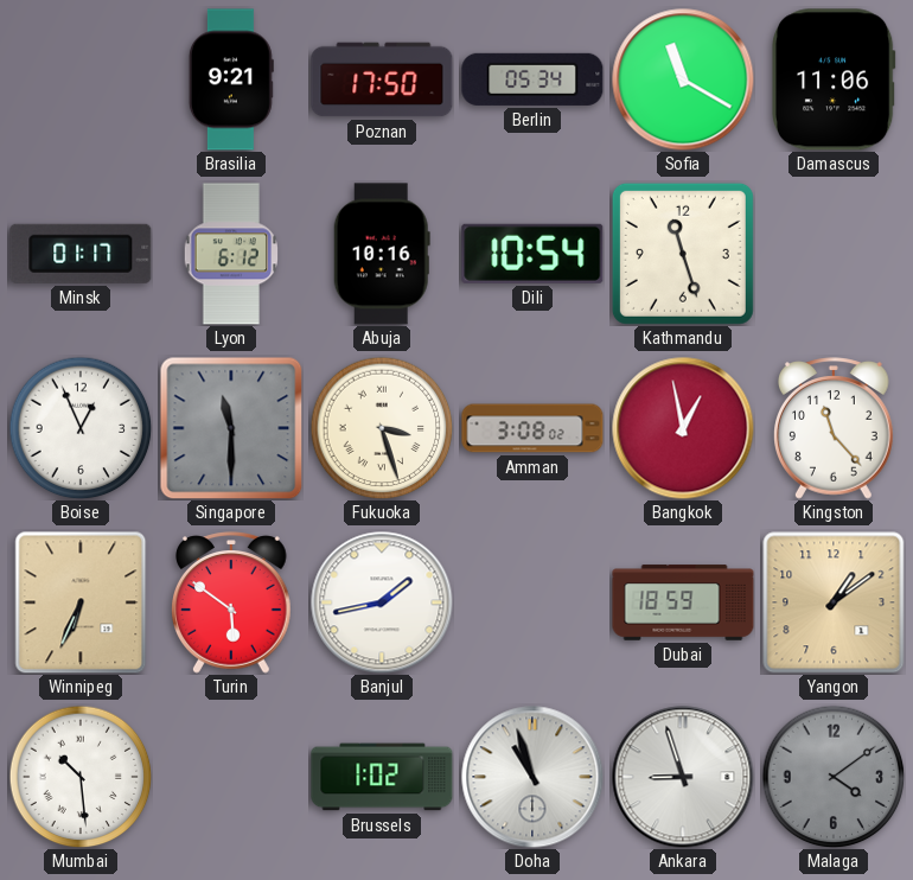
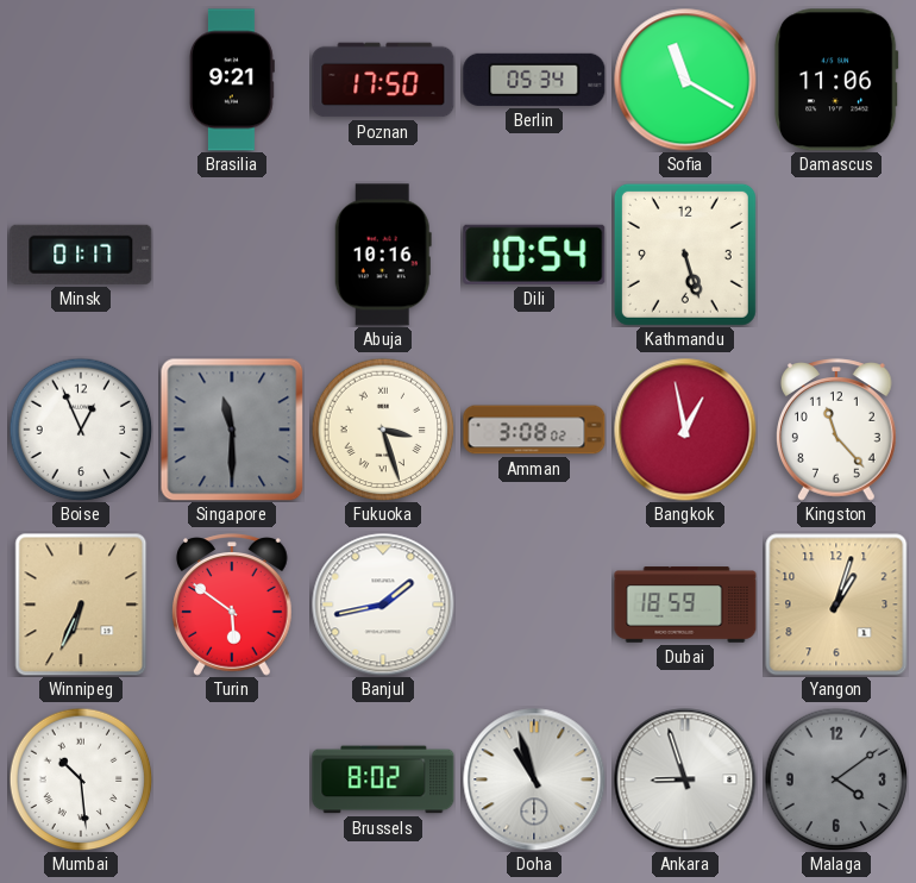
Lyon: 6:12 -> none (230, 254)
Kathmandu: 11:27 -> 5:27 (685, 255)
Yangon: 1:09 -> 1:03 (836, 605)
Brussels: 1:02 -> 8:02 (383, 779)
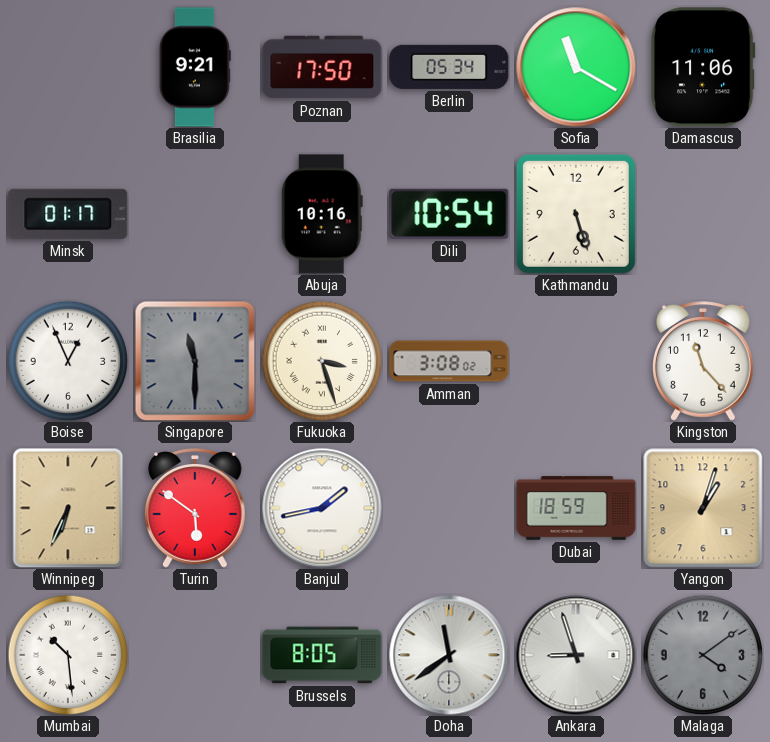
Bangkok: 12:58 -> none (685, 430)
Brussels: 8:02 -> 8:05 (322, 655)
Doha: 10:57 -> 11:39 (449, 655)
